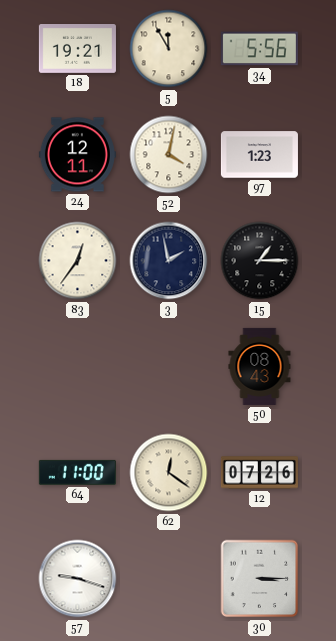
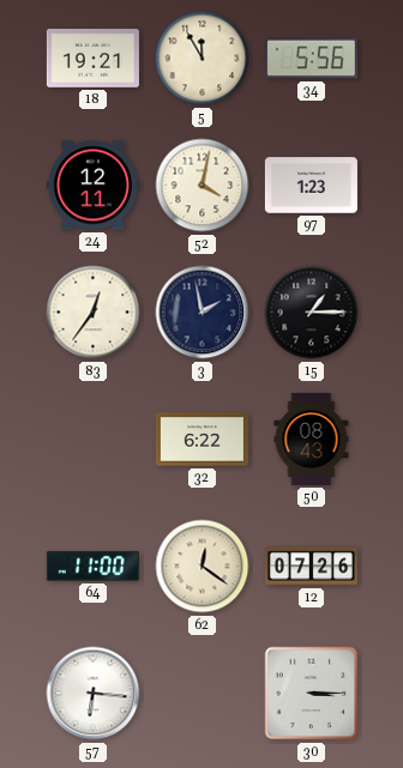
32: none -> 6:22 (201, 440)
57: 9:18 -> 6:16 (94, 694)
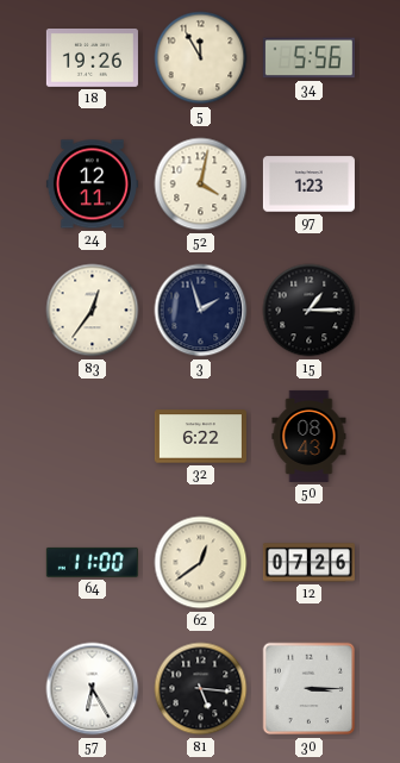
18: 19:21 -> 19:26 (92, 58)
3: 1:58 -> 1:57 (201, 311)
62: 12:21 -> 12:39 (201, 563)
57: 6:16 -> 6:25 (93, 689)
81: none -> 5:16 (201, 689)
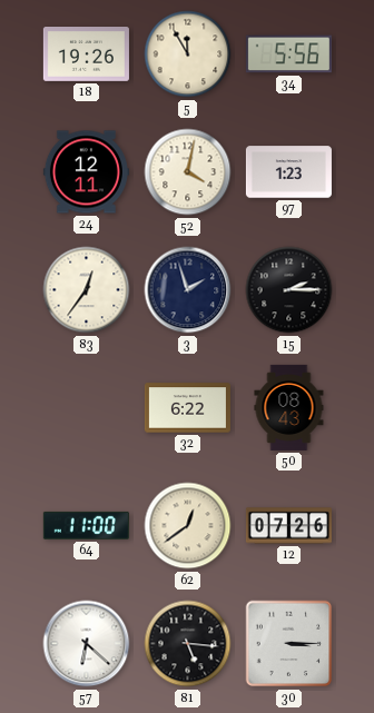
15: 1:15 -> 2:15 (289, 290)
57: 6:25 -> 6:22 (87, 644)
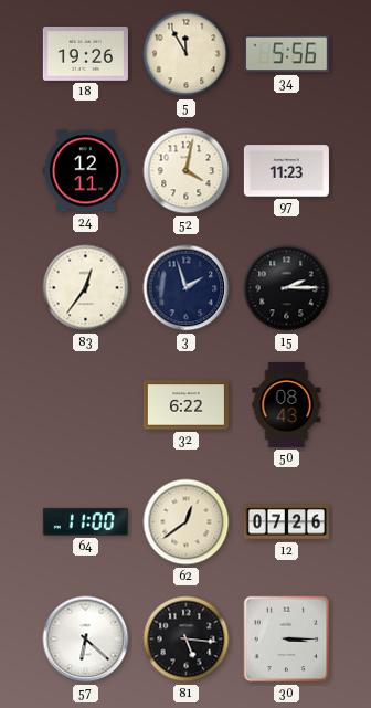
97: 1:23 -> 11:23 (286, 171)
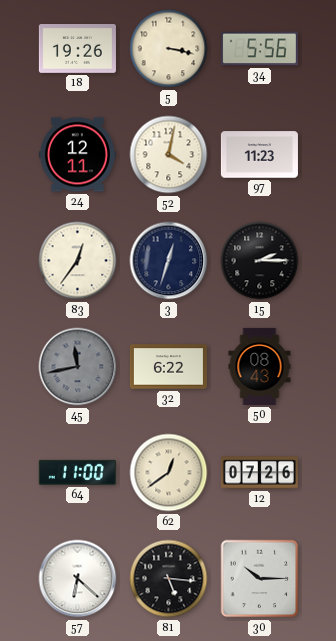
5: 11:55 -> 3:17 (169, 49)
3: 1:57 -> 12:33 (169, 261)
45: none -> 11:43 (78, 367)
30: 3:15 -> 10:15 (260, 579)
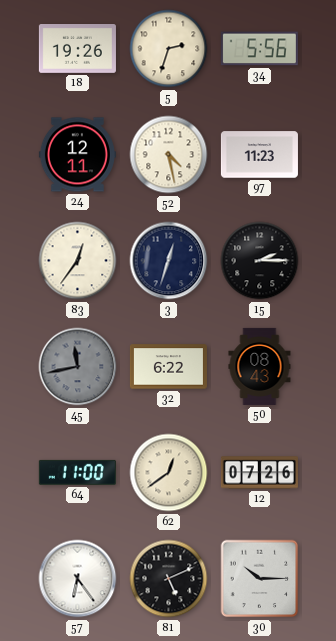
5: 3:17 -> 2:33 (169, 49)
52: 4:02 -> 4:28 (169, 155)
57: 6:22 -> 6:24 (78, 579)
81: 5:16 -> 5:11 (169, 579)
